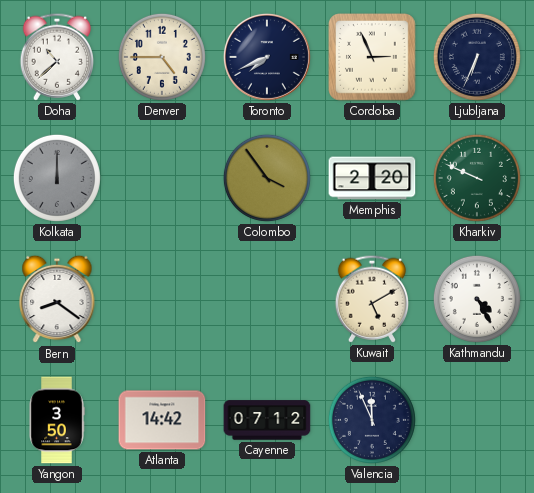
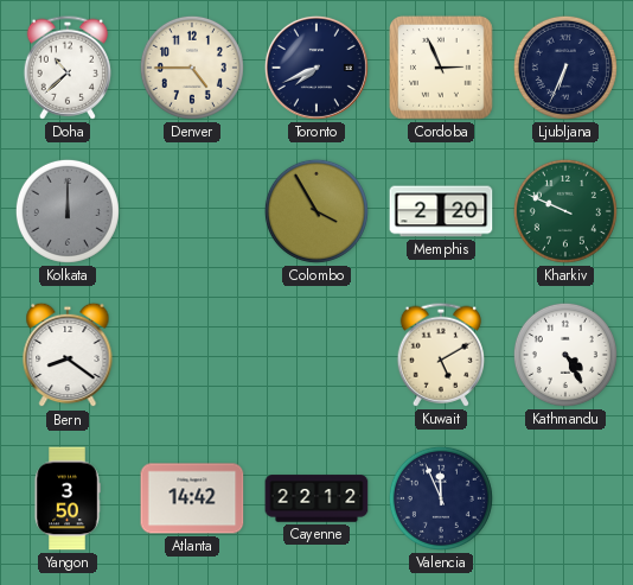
Colombo: 3:54 -> 3:55 (316, 211)
Cayenne: 07:12 -> 22:12 (316, 498)
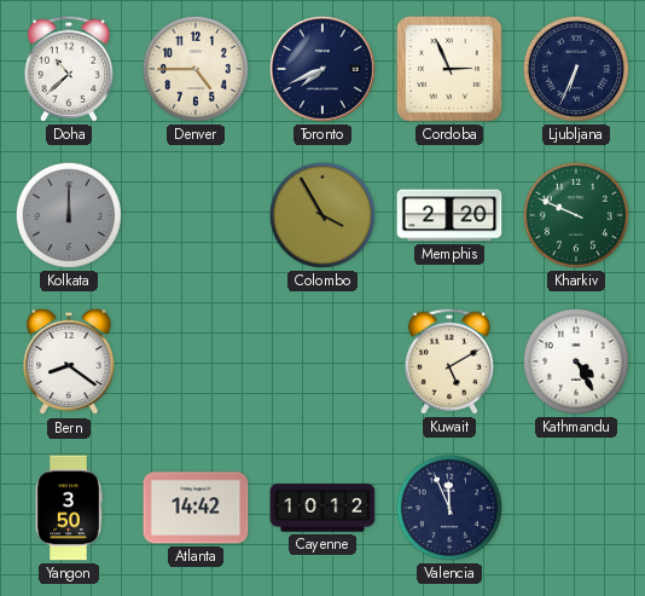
Cayenne: 22:12 -> 10:12 (322, 508)
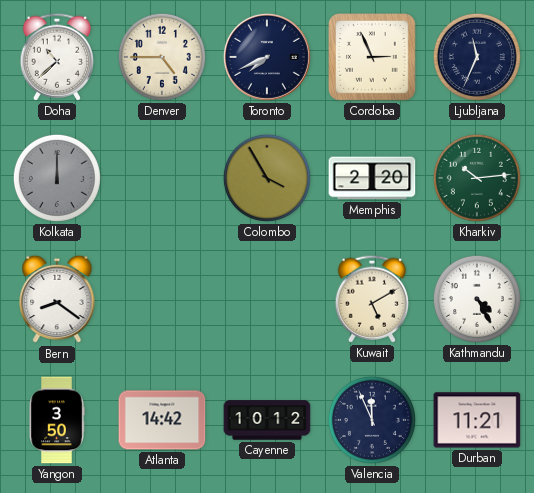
Ljubljana: 6:34 -> 11:34 (477, 57)
Kharkiv: 9:49 -> 10:14 (477, 178)
Durban: none -> 11:21 (477, 420)
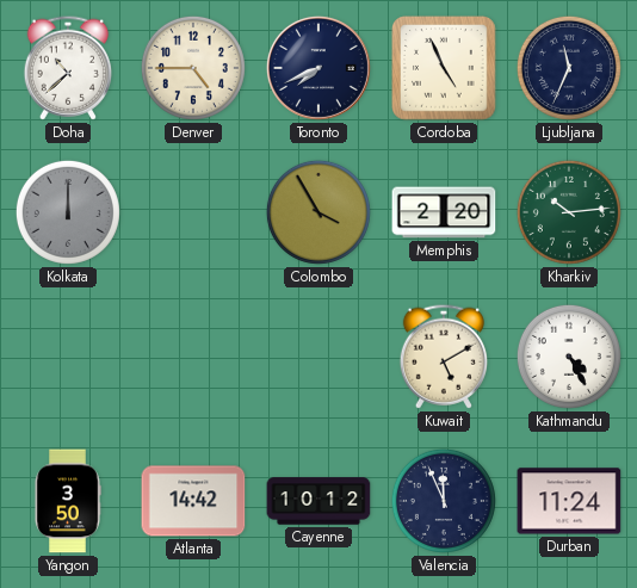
Cordoba: 2:56 -> 4:56 (445, 69)
Bern: 8:21 -> none (57, 299)
Durban: 11:21 -> 11:24 (569, 501)
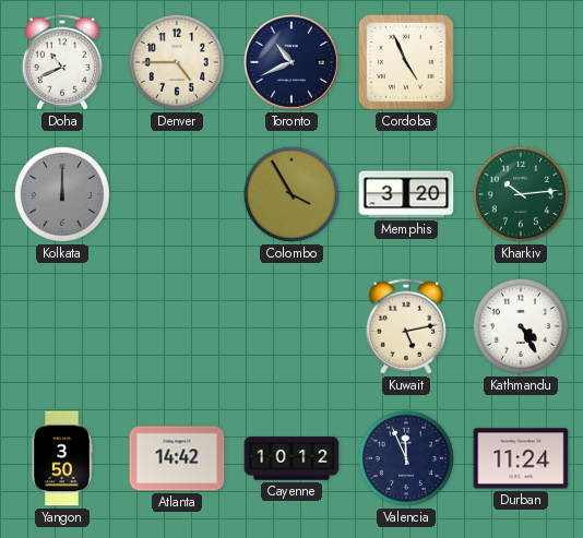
Doha: 10:38 -> 10:41 (61, 62)
Toronto: 7:41 -> 10:41 (291, 62)
Ljubljana: 11:34 -> none (569, 68)
Memphis: 2:20 -> 3:20 (406, 194)
Kuwait: 5:10 -> 5:13 (405, 326)
